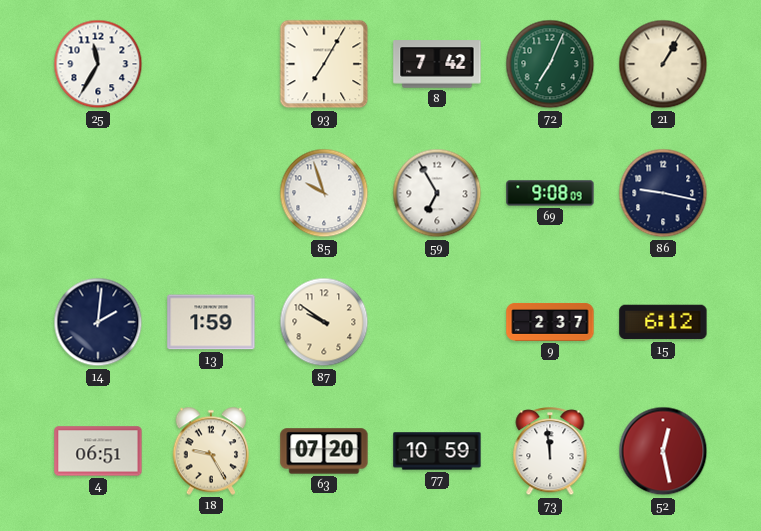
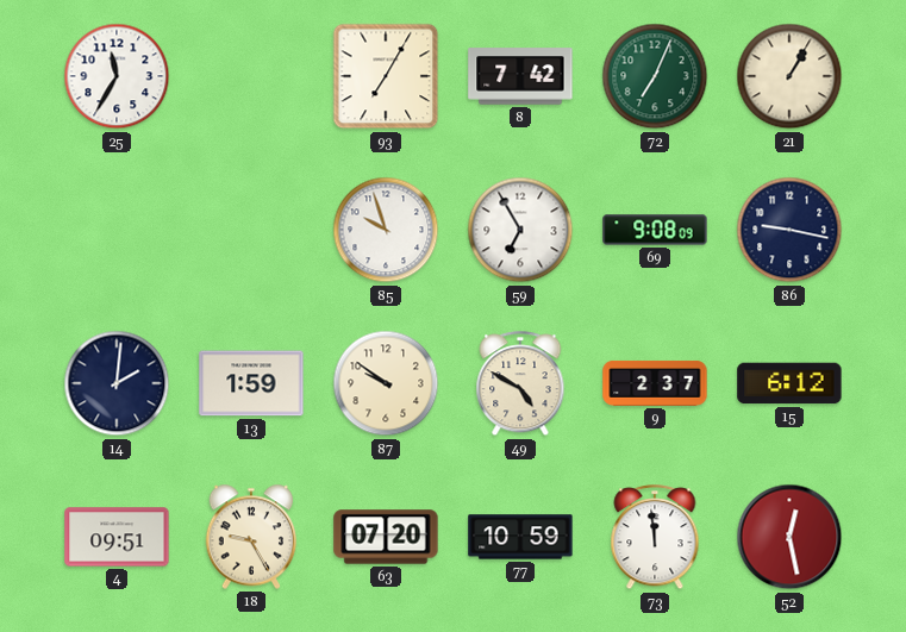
49: none -> 4:50 (520, 384)
4: 06:51 -> 09:51 (117, 537)
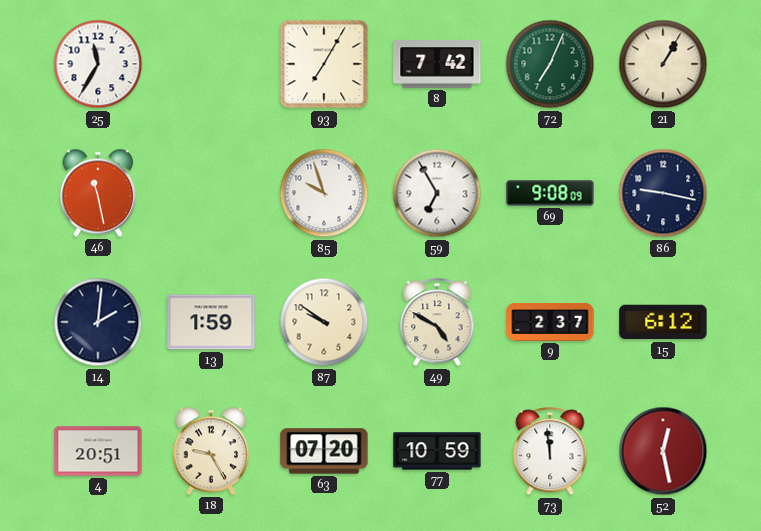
46: none -> 11:28 (98, 193)
4: 09:51 -> 20:51 (98, 451)
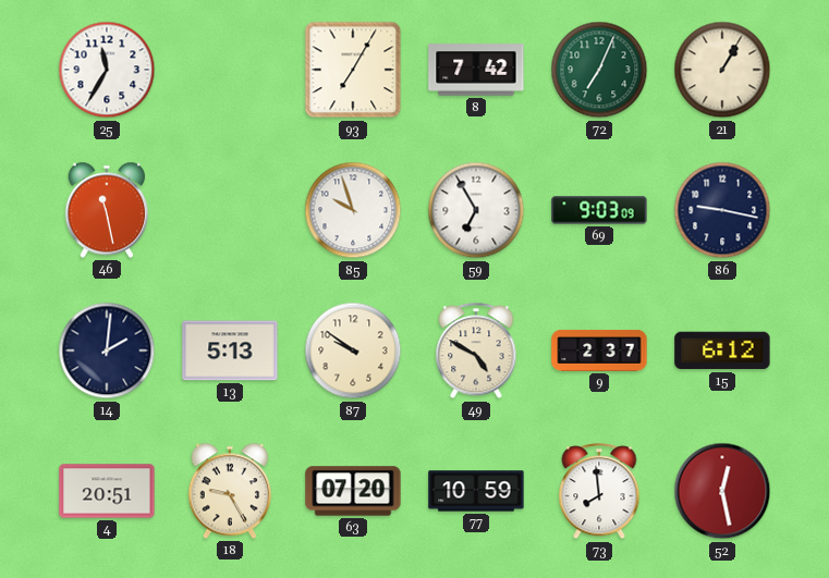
69: 9:08 -> 9:03 (599, 210)
13: 1:59 -> 5:13 (230, 351)
73: 11:59 -> 7:59 (599, 492)
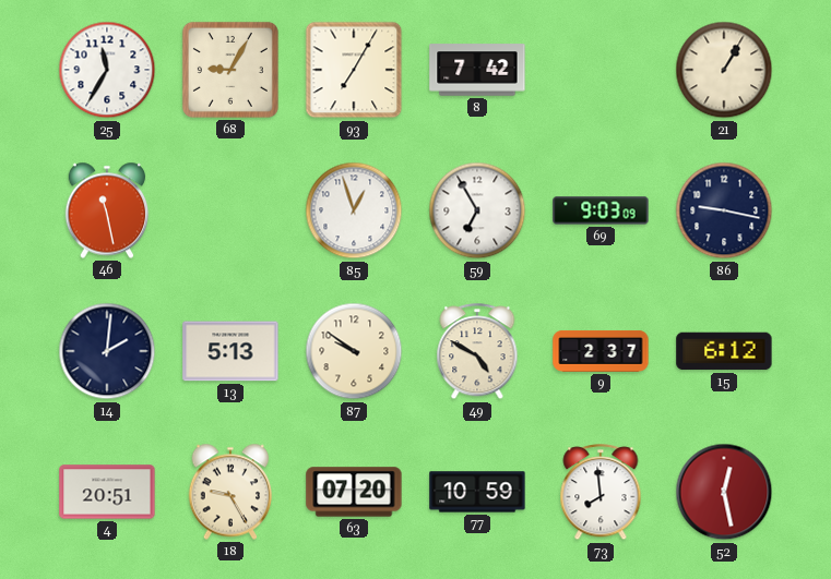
68: none -> 9:05 (230, 70)
72: 7:04 -> none (599, 70)
85: 9:57 -> 12:57 (354, 210)
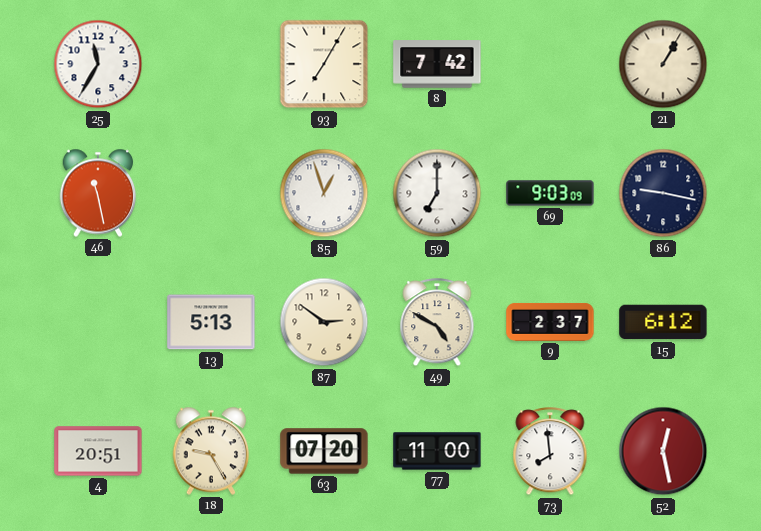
68: 9:05 -> none (230, 70)
59: 6:55 -> 7:00 (437, 193)
14: 2:01 -> none (107, 351)
87: 9:51 -> 2:51 (324, 322)
77: 10:59 -> 11:00 (437, 451)
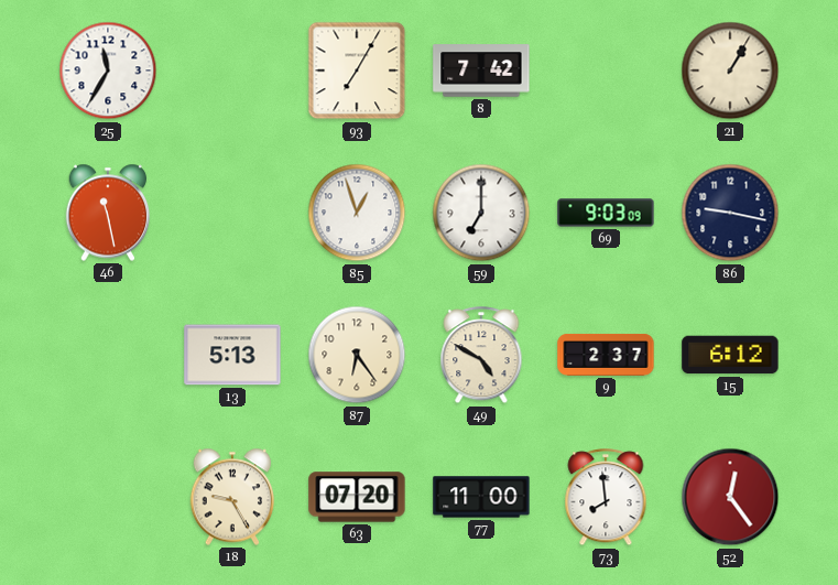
87: 2:51 -> 6:24 (357, 355)
4: 20:51 -> none (98, 451)
52: 12:28 -> 12:24 (730, 497)
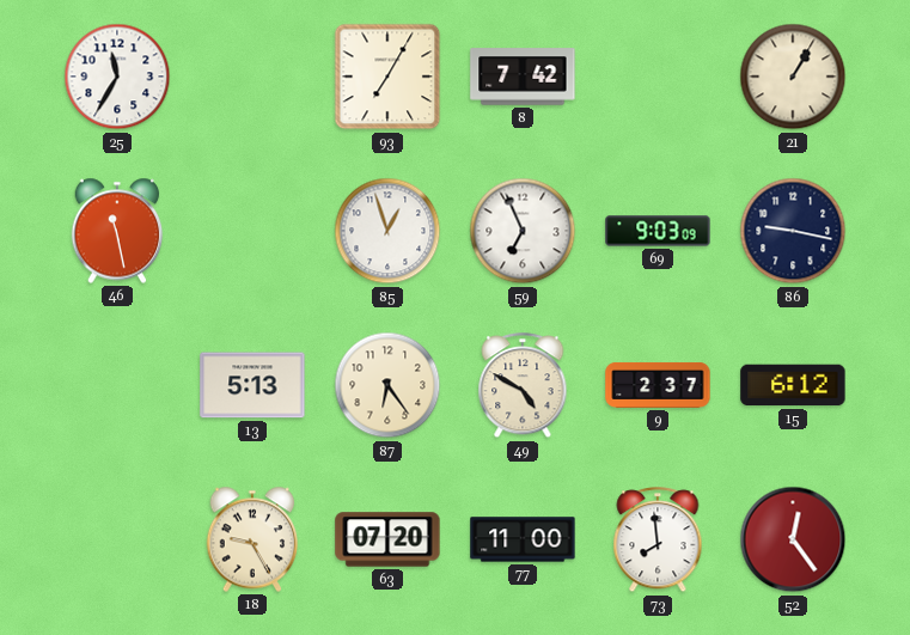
59: 7:00 -> 6:56 (523, 231)
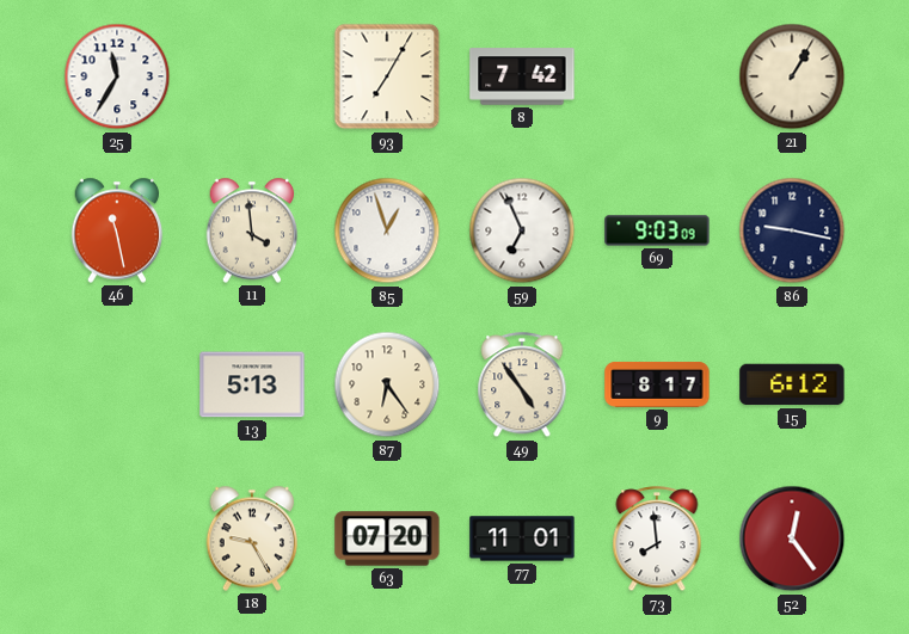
11: none -> 3:59 (252, 230)
49: 4:50 -> 4:54 (522, 386)
9: 2:37 -> 8:17 (657, 384)
77: 11:00 -> 11:01 (522, 538)
